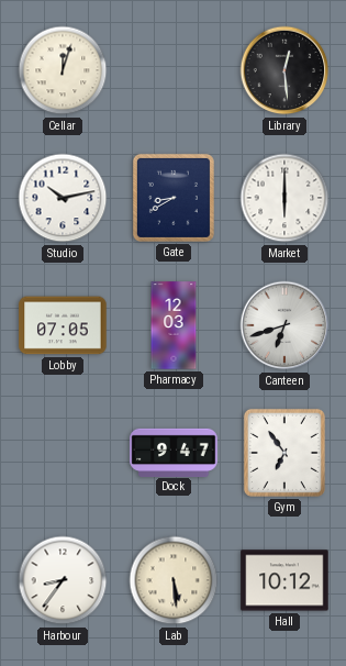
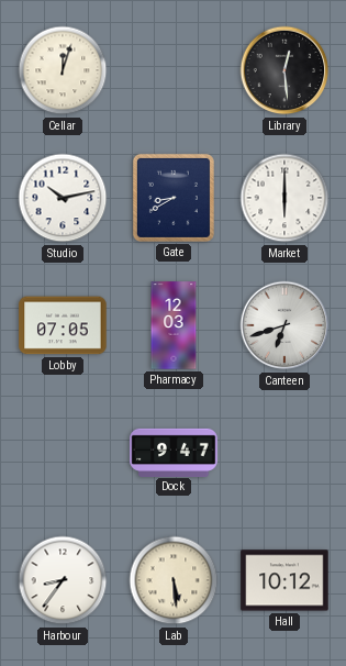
Gym: 6:54 -> none (284, 453)
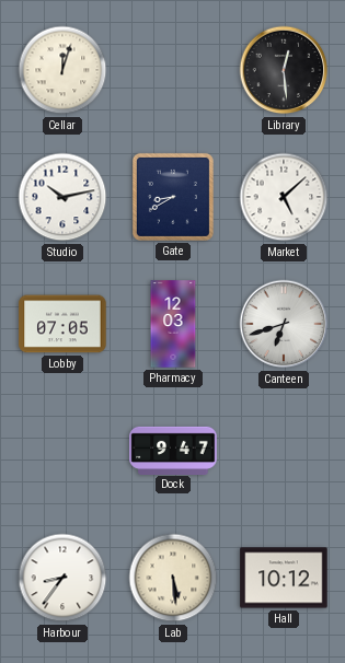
Market: 6:00 -> 5:08 (284, 197)
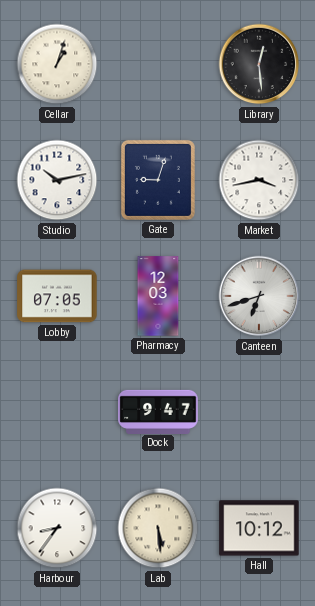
Cellar: 12:03 -> 1:03 (57, 64)
Gate: 8:40 -> 9:03 (158, 180)
Market: 5:08 -> 3:43 (259, 180)
